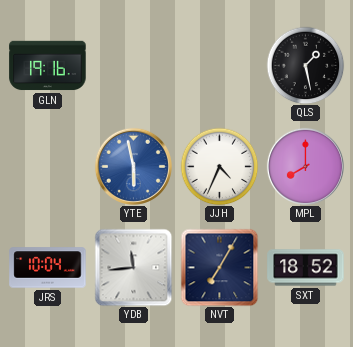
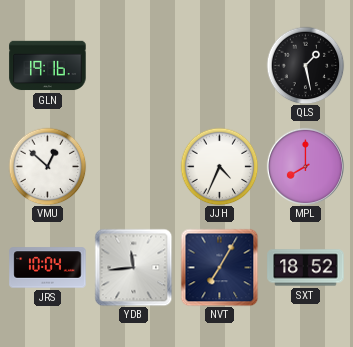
VMU: none -> 12:52 (47, 166)
YTE: 5:58 -> none (133, 166)
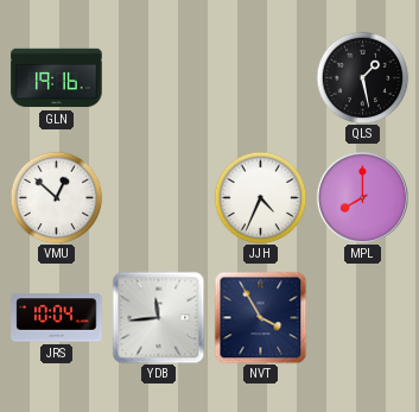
NVT: 7:05 -> 3:55 (260, 317)
SXT: 18:52 -> none (306, 268)
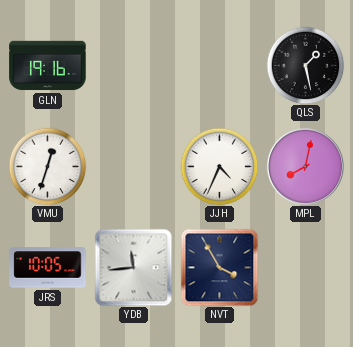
VMU: 12:52 -> 12:33 (47, 166)
MPL: 8:00 -> 8:02 (305, 166)
JRS: 10:04 -> 10:05 (48, 268)
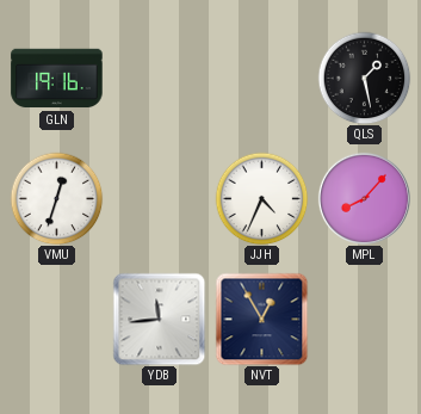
MPL: 8:02 -> 8:07 (364, 198)
JRS: 10:05 -> none (48, 268)
NVT: 3:55 -> 12:55 (261, 319)
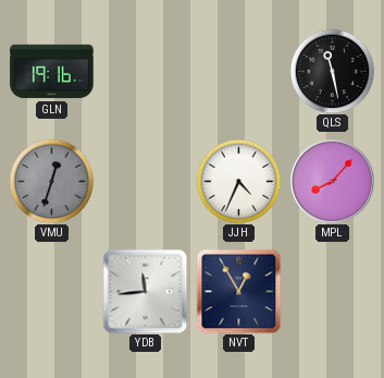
QLS: 1:28 -> 11:28 (332, 71)
VMU dial: white -> grey (51, 181)
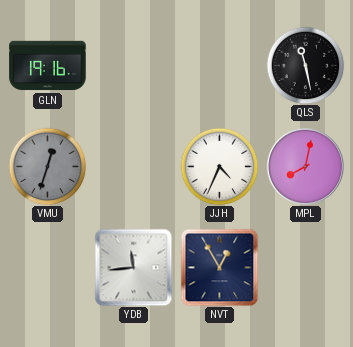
MPL: 8:07 -> 8:02 (305, 166)
